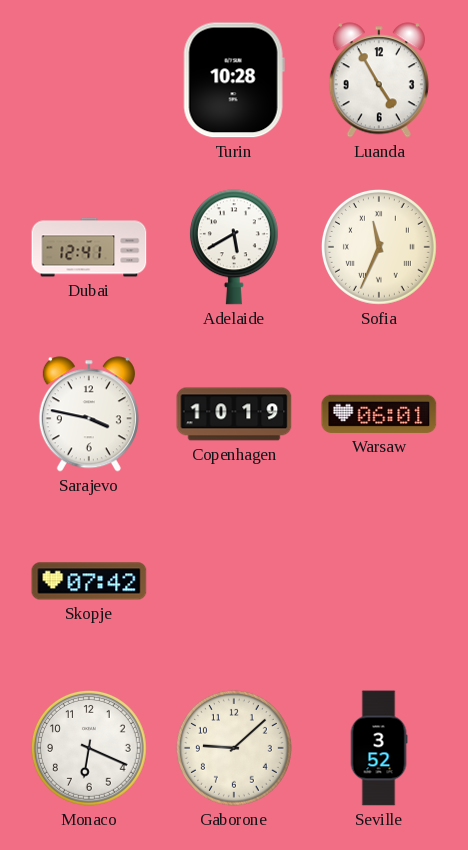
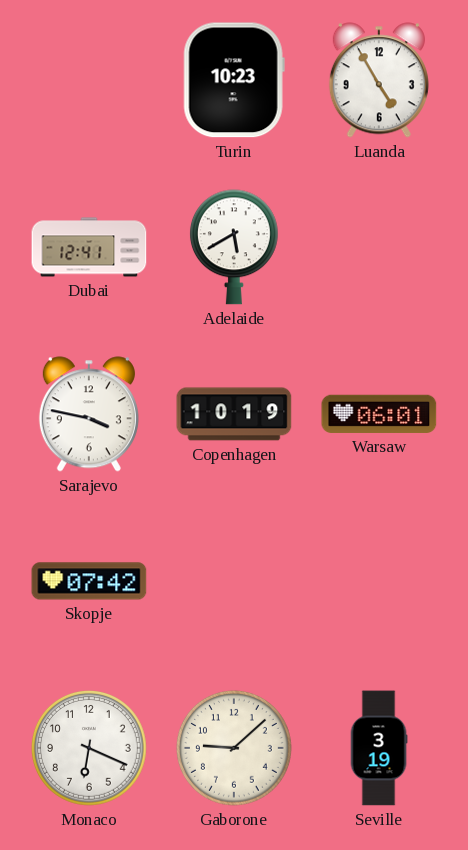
Turin: 10:28 -> 10:23 (234, 80)
Sofia: 11:34 -> none (379, 247)
Seville: 3:52 -> 3:19 (379, 748)
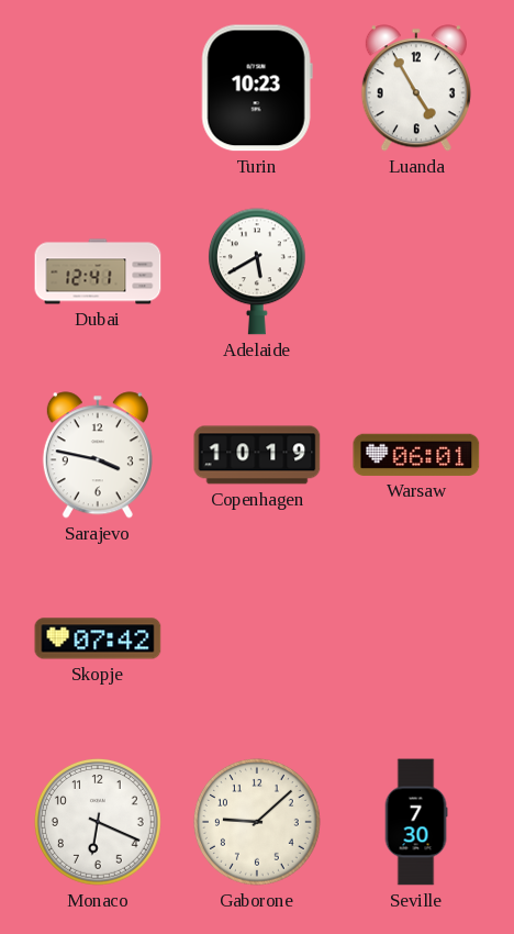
Seville: 3:19 -> 7:30 (416, 822)
